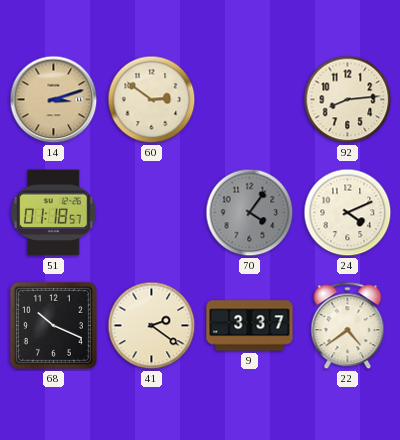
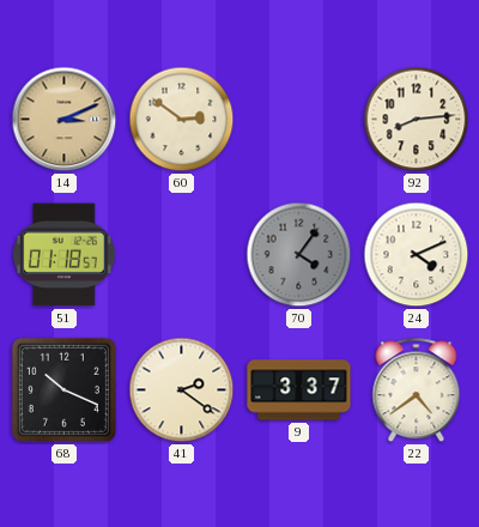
14: 3:12 -> 3:11 (65, 120)
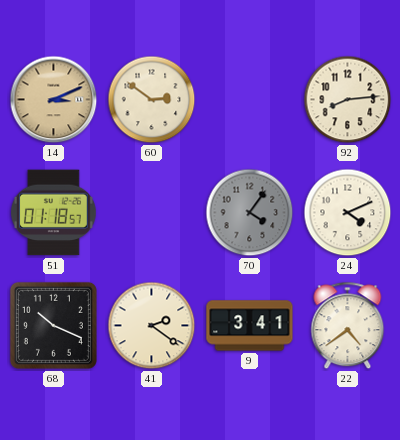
9: 3:37 -> 3:41 (250, 326)
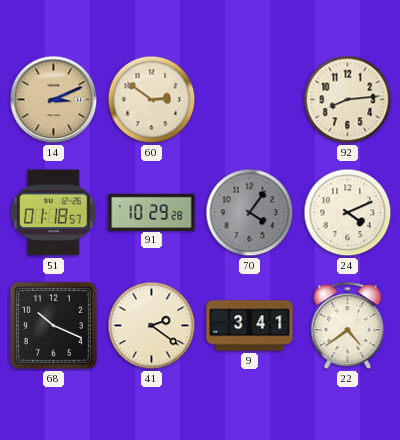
91: none -> 10:29 (152, 212)
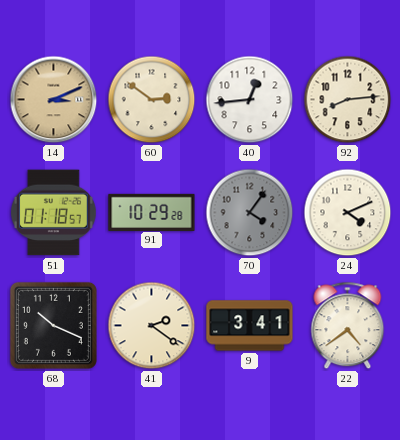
40: none -> 12:44 (250, 100)
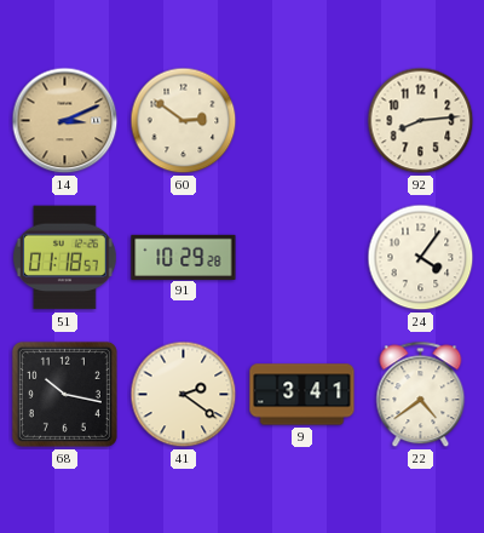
40: 12:44 -> none (250, 100)
70: 4:06 -> none (250, 213)
24: 4:11 -> 4:06 (421, 258)
68: 10:19 -> 10:17 (64, 394)
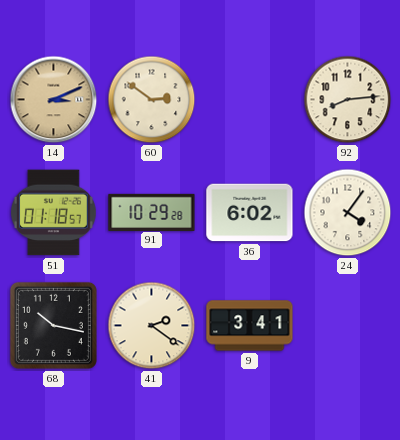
36: none -> 6:02 (250, 213)
22: 4:39 -> none (421, 395)
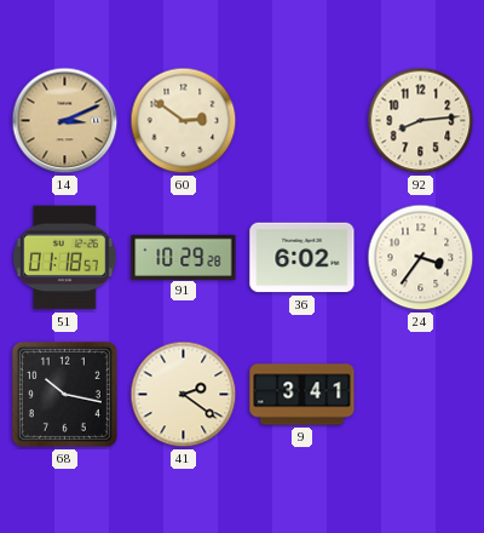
24: 4:06 -> 3:36 (421, 258)
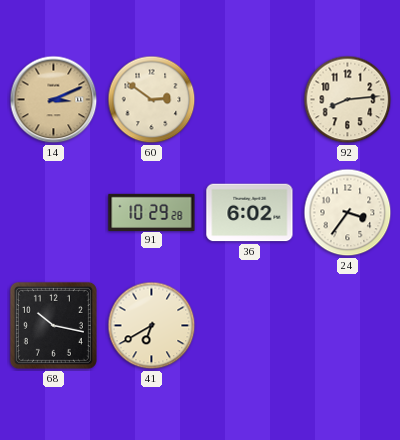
51: 01:18 -> none (64, 258)
41: 2:21 -> 6:40 (152, 326)
9: 3:41 -> none (302, 395)
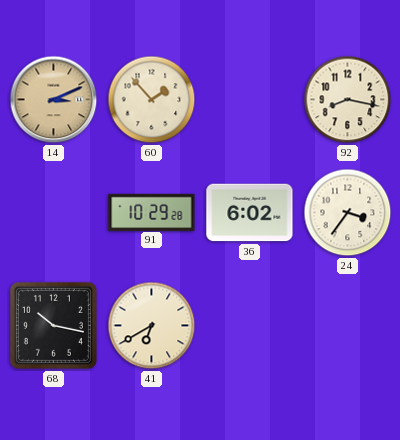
60: 2:51 -> 1:53 (152, 100)
92: 8:14 -> 8:17 (348, 100)
